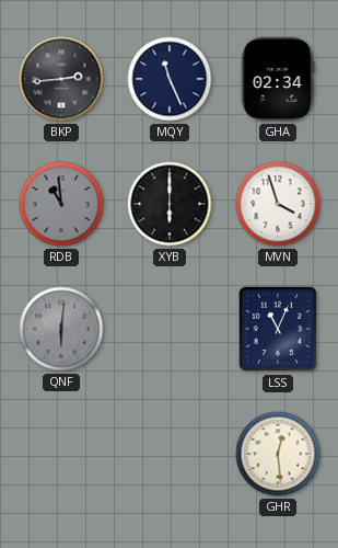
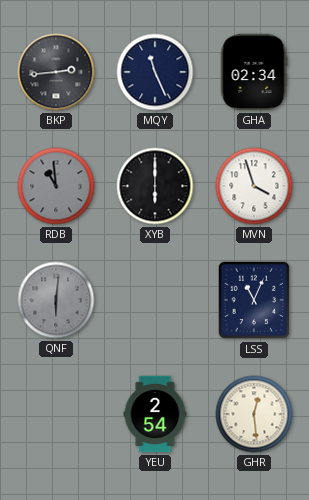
YEU: none -> 2:54 (155, 414)
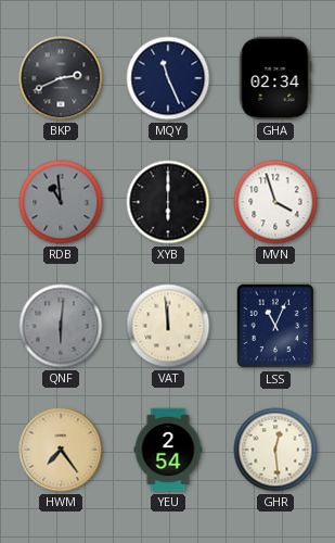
BKP: 2:44 -> 2:41 (61, 78)
VAT: none -> 11:59 (168, 326)
HWM: none -> 7:24 (61, 450)
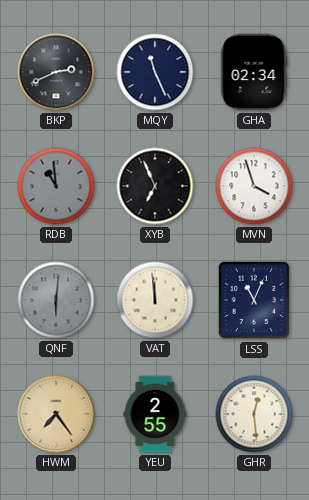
XYB: 6:00 -> 6:56 (155, 186)
YEU: 2:54 -> 2:55 (155, 414)
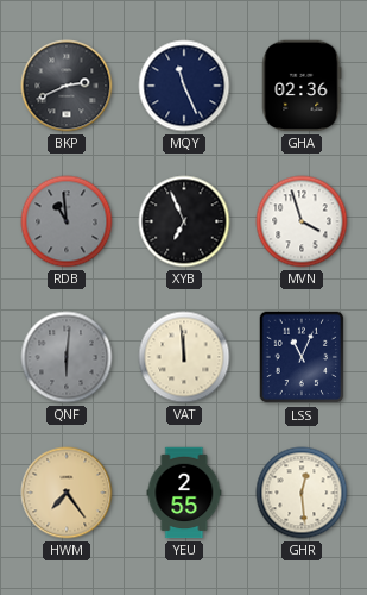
GHA: 02:34 -> 02:36 (302, 86)
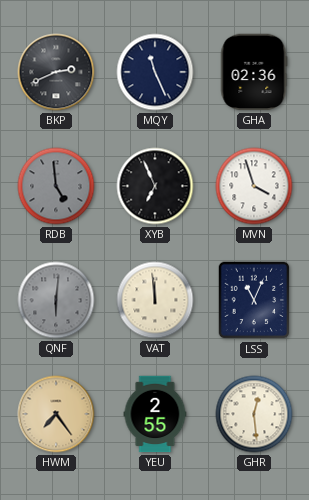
RDB: 10:59 -> 4:59 (56, 186)
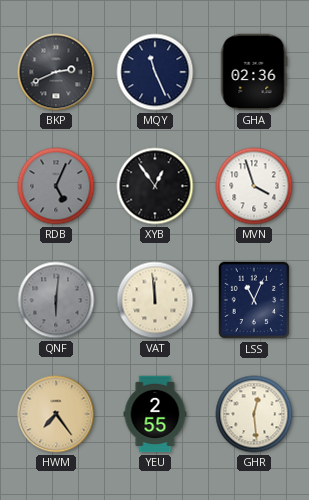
RDB: 4:59 -> 5:04 (56, 186)
XYB: 6:56 -> 12:54 (155, 186)
